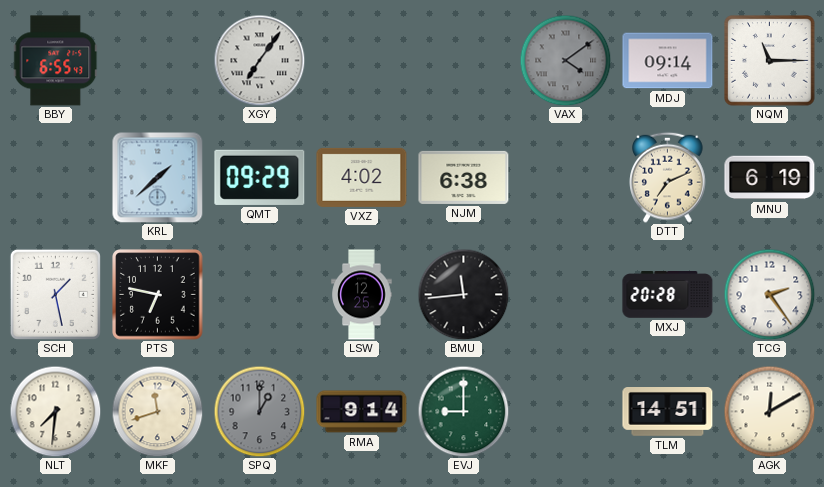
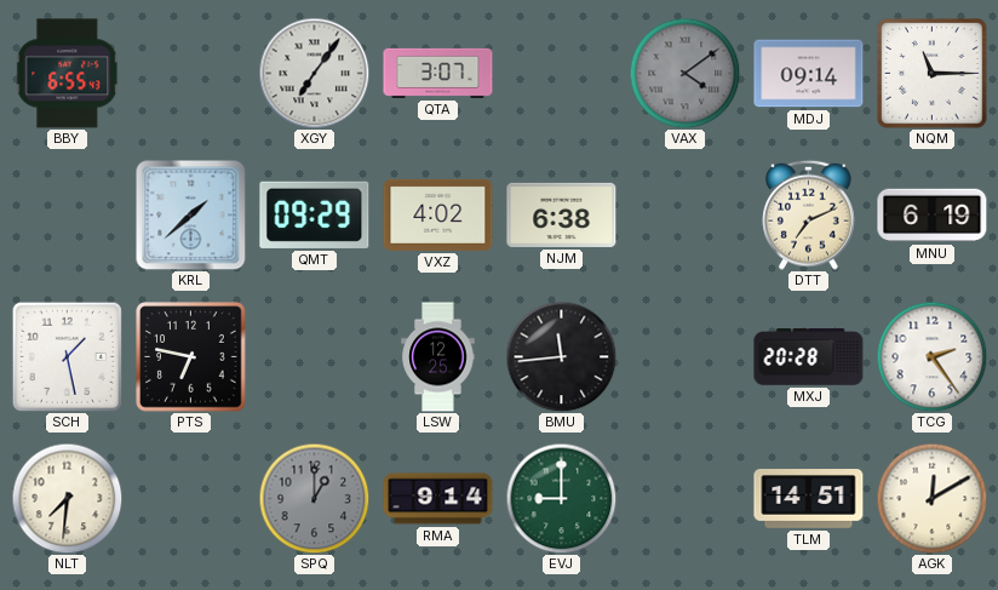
QTA: none -> 3:07 (438, 73)
MKF: 11:42 -> none (157, 411)
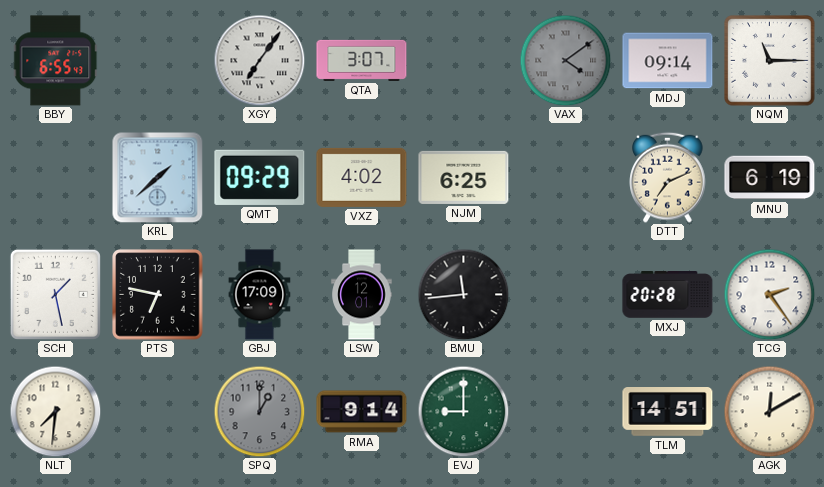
NJM: 6:38 -> 6:25 (464, 177)
GBJ: none -> 17:09 (260, 295)
LSW: 12:25 -> 12:01 (362, 295)
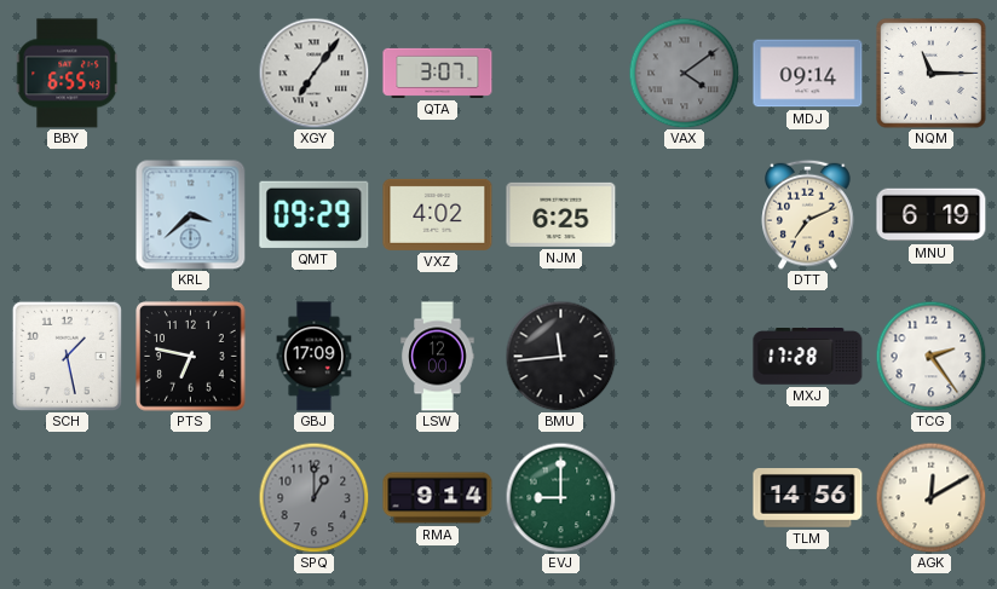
KRL: 1:38 -> 3:38 (190, 214)
LSW: 12:01 -> 12:00 (438, 357)
MXJ: 20:28 -> 17:28 (808, 357)
NLT: 7:31 -> none (55, 411)
TLM: 14:51 -> 14:56 (808, 498)
